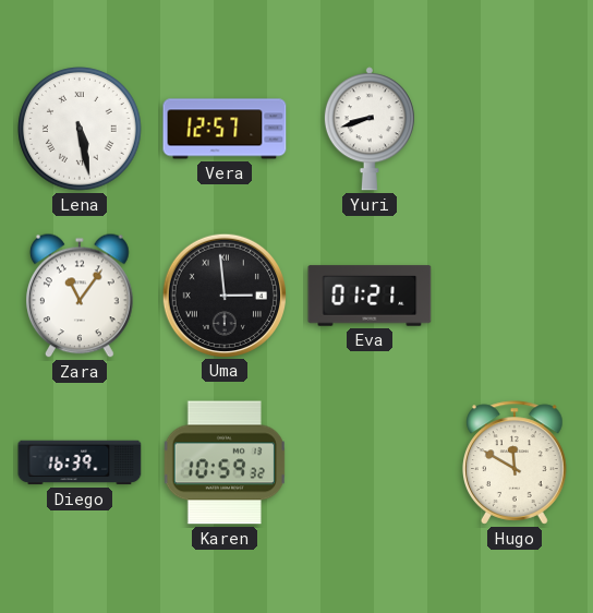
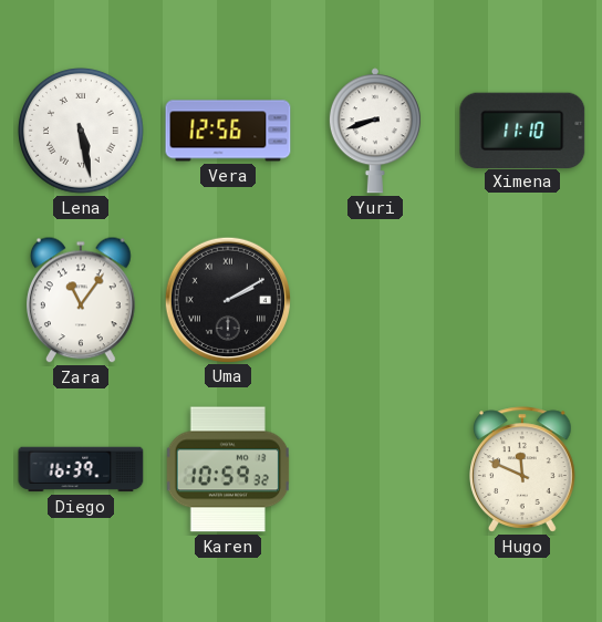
Vera: 12:57 -> 12:56 (228, 131)
Ximena: none -> 11:10 (522, 129)
Uma: 2:59 -> 2:10 (227, 299)
Eva: 01:21 -> none (370, 296)
Hugo: 11:50 -> 11:49 (523, 469)
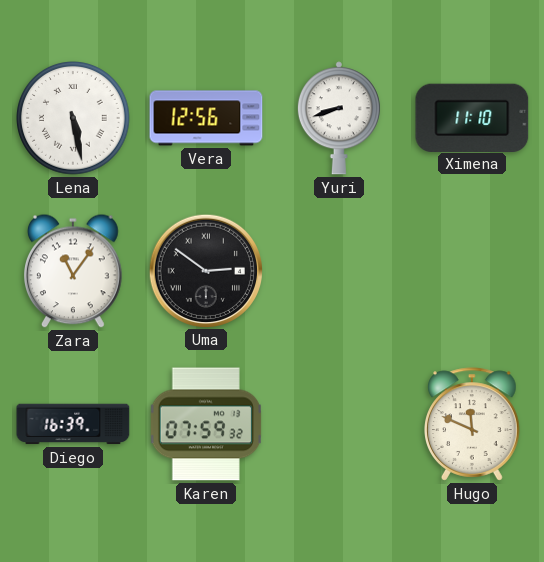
Uma: 2:10 -> 2:51 (205, 270)
Karen: 10:59 -> 07:59 (206, 424)
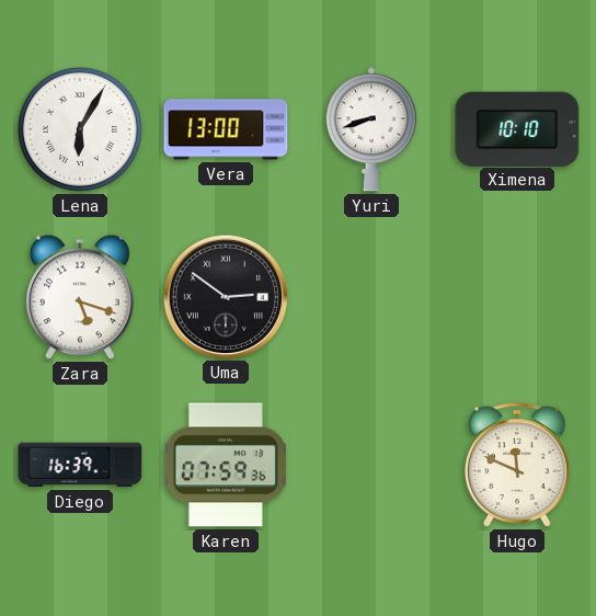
Lena: 5:28 -> 6:05 (81, 130)
Vera: 12:56 -> 13:00 (226, 129)
Ximena: 11:10 -> 10:10 (517, 128)
Zara: 11:06 -> 5:18 (81, 297)
Karen: 07:59:32 -> 07:59:36 (226, 465)
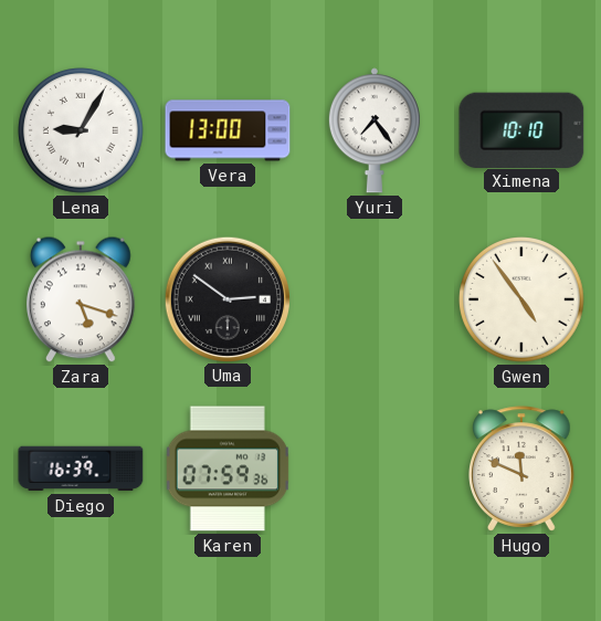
Lena: 6:05 -> 9:05 (82, 131)
Yuri: 8:42 -> 7:24 (375, 130)
Gwen: none -> 4:54 (523, 301)
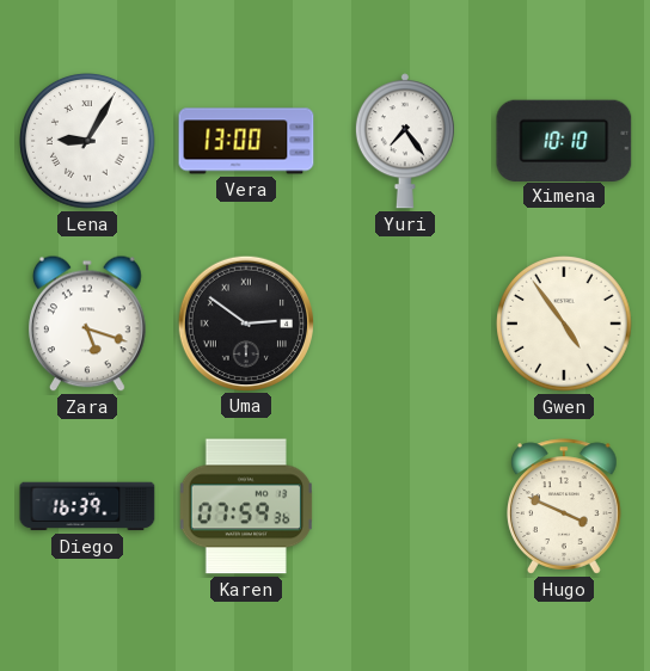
Hugo: 11:49 -> 3:49 (565, 506)
